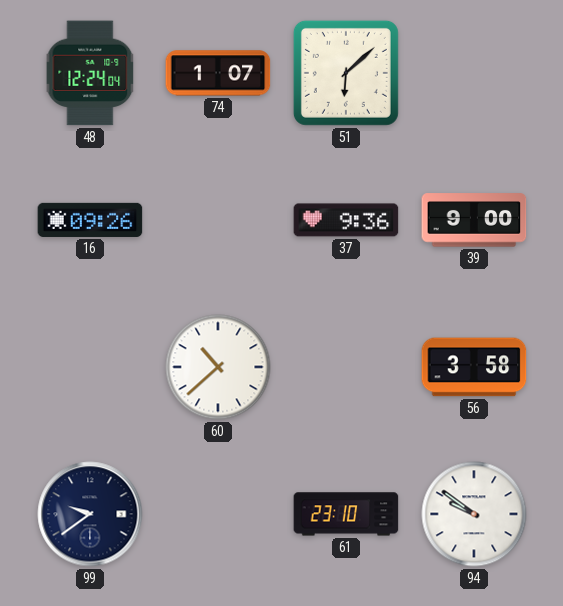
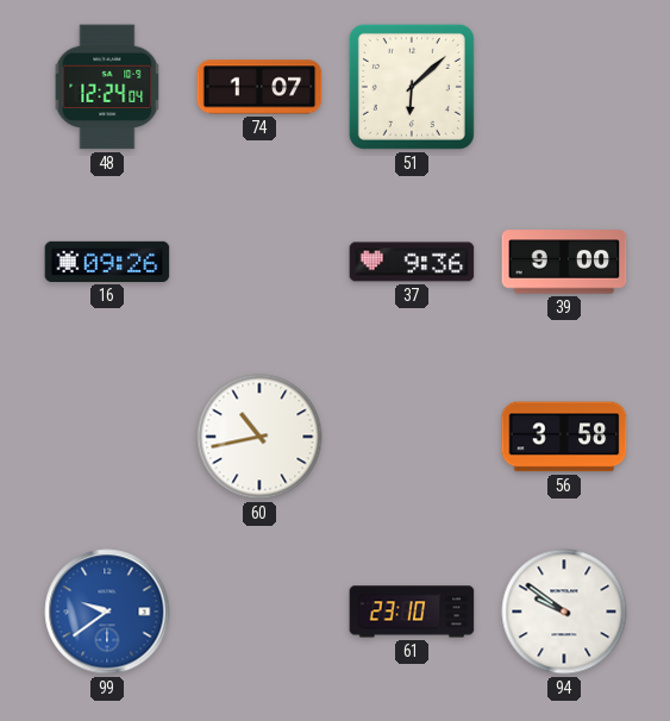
60: 10:38 -> 10:43 (259, 437)
99 dial: navy -> blue (107, 612)
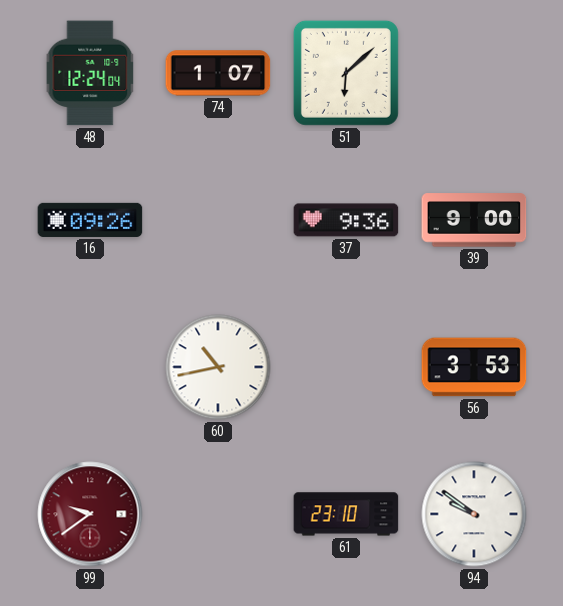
56: 3:58 -> 3:53 (474, 367)
99 dial: blue -> burgundy (90, 514)
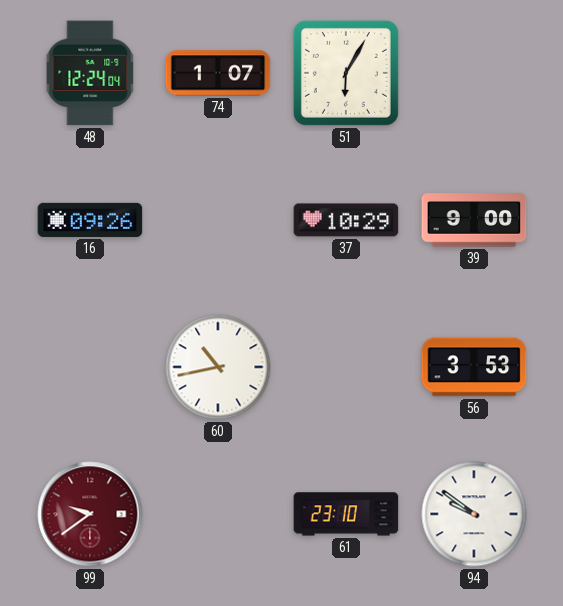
51: 6:08 -> 6:05 (346, 73)
37: 9:36 -> 10:29 (346, 220)
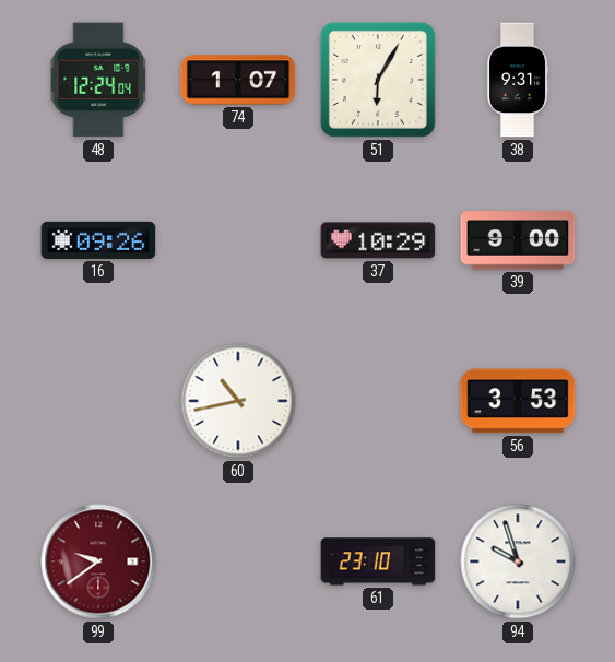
38: none -> 9:31 (518, 80)
94: 9:51 -> 9:57 (518, 561)
